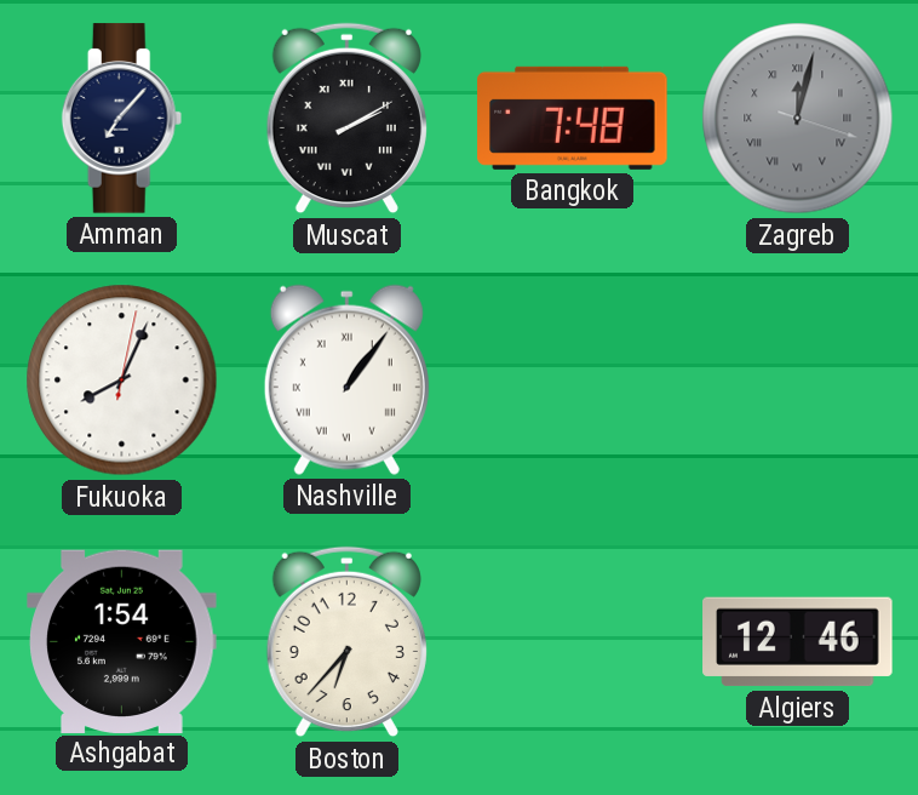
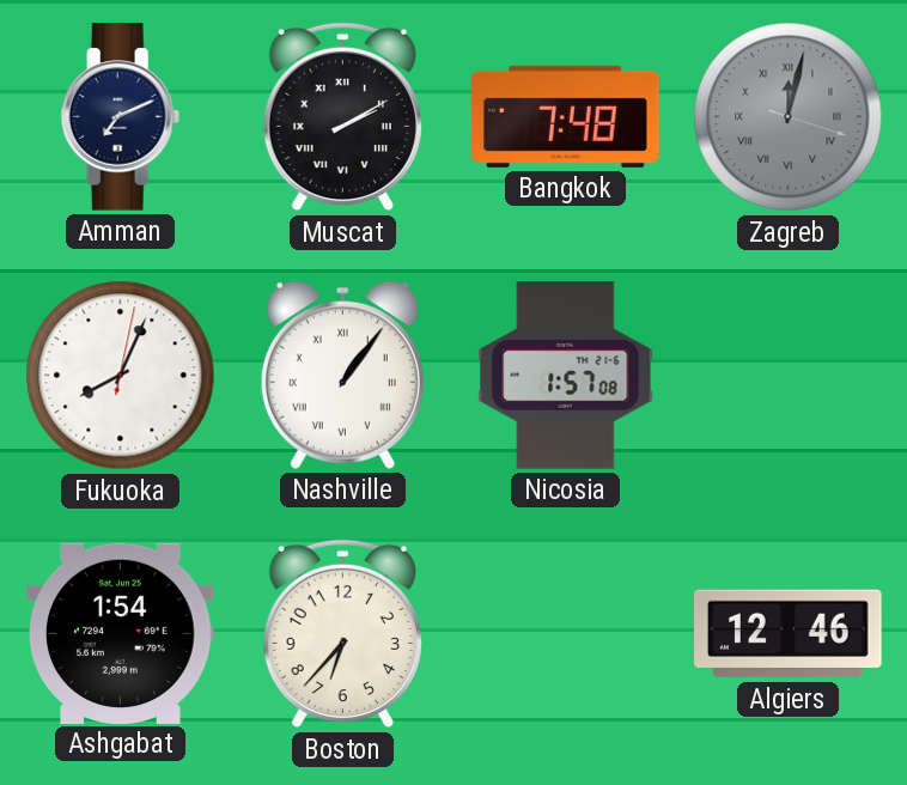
Amman: 7:07 -> 7:11 (121, 117)
Nicosia: none -> 1:57 (566, 376)
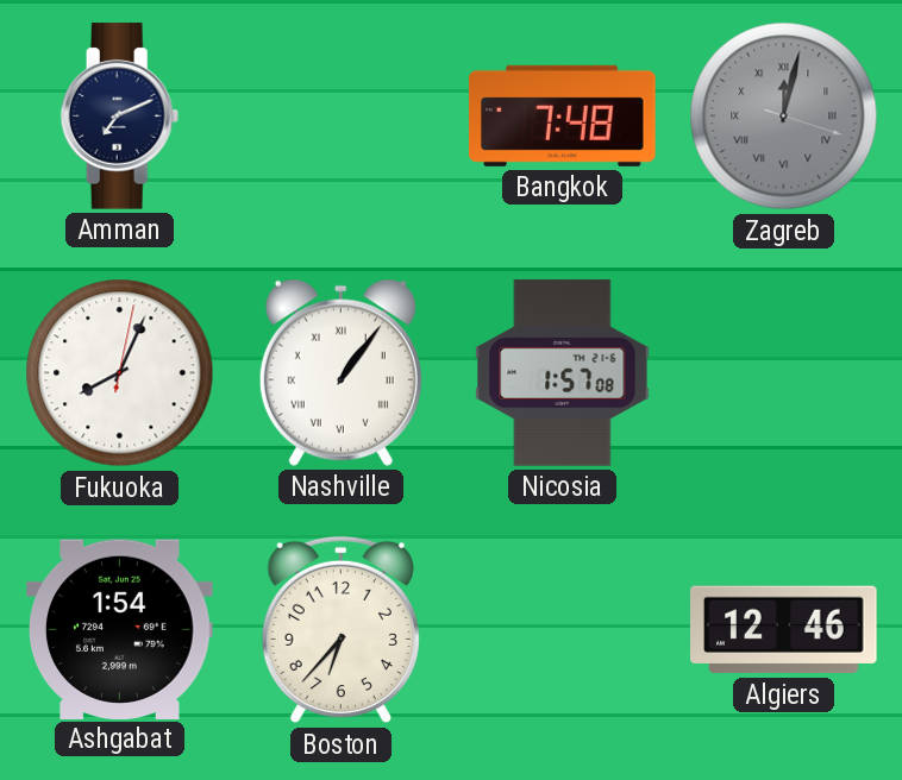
Muscat: 2:10 -> none (342, 117)
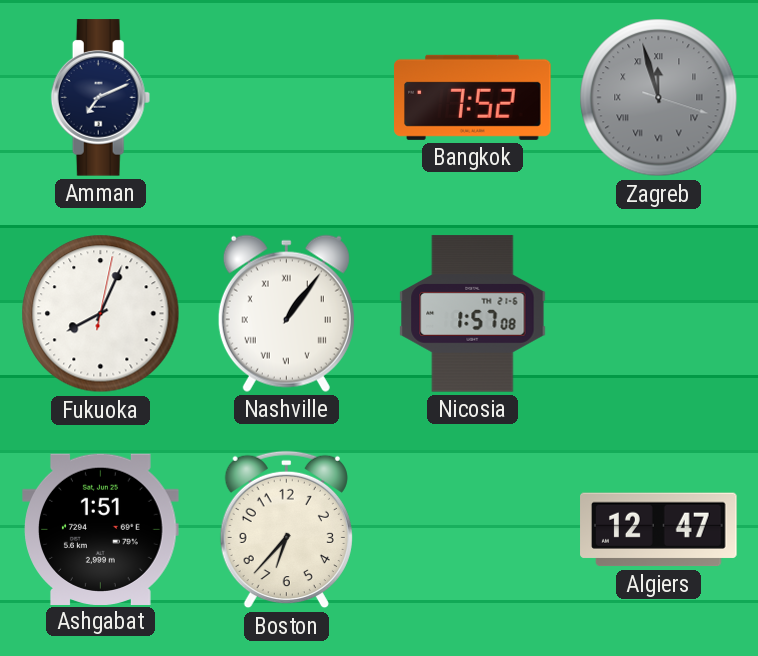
Bangkok: 7:48 -> 7:52 (473, 97)
Zagreb: 12:02 -> 11:57 (659, 98)
Ashgabat: 1:54 -> 1:51 (101, 529)
Algiers: 12:46 -> 12:47 (659, 530)
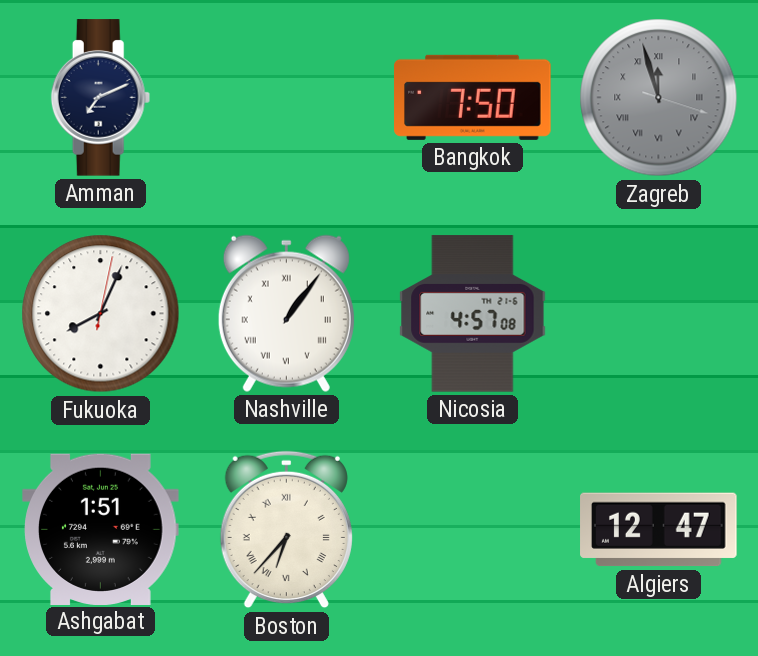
Bangkok: 7:52 -> 7:50 (473, 97)
Nicosia: 1:57 -> 4:57 (473, 314)
Boston numerals: Arabic -> Roman (286, 530)
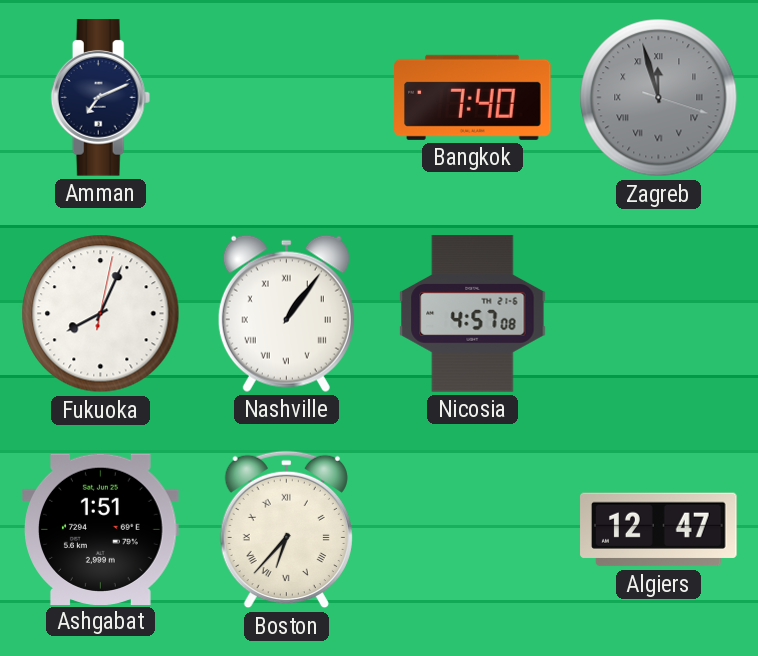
Bangkok: 7:50 -> 7:40 (473, 97)
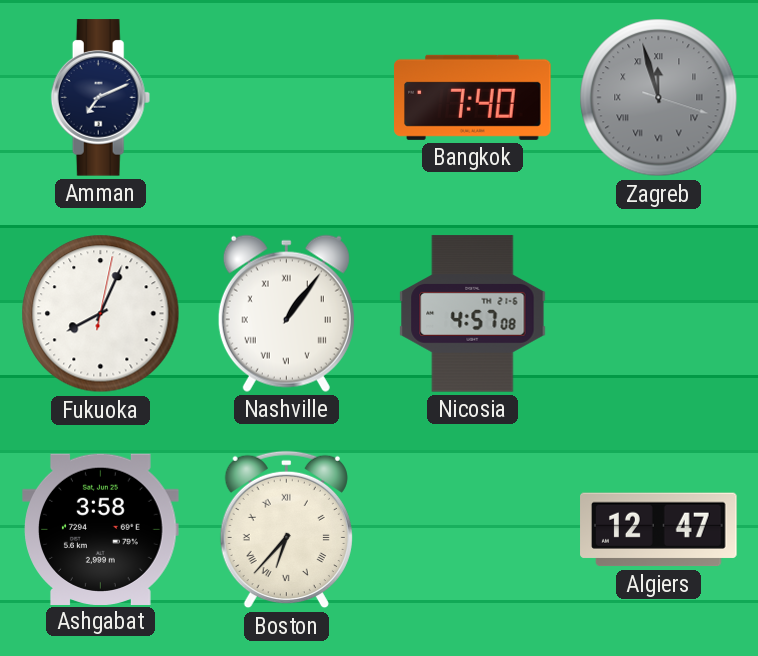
Ashgabat: 1:51 -> 3:58 (101, 529)
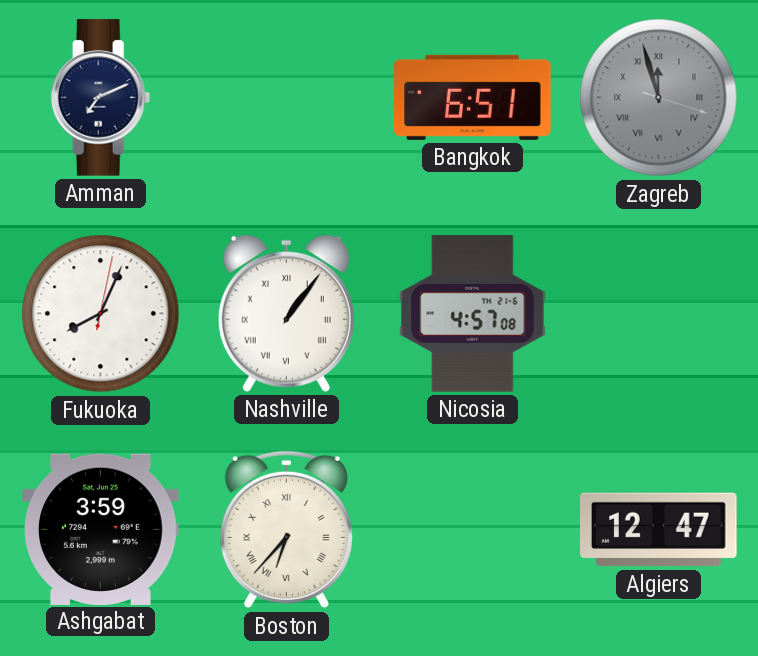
Bangkok: 7:40 -> 6:51 (473, 97)
Ashgabat: 3:58 -> 3:59 (101, 529)
